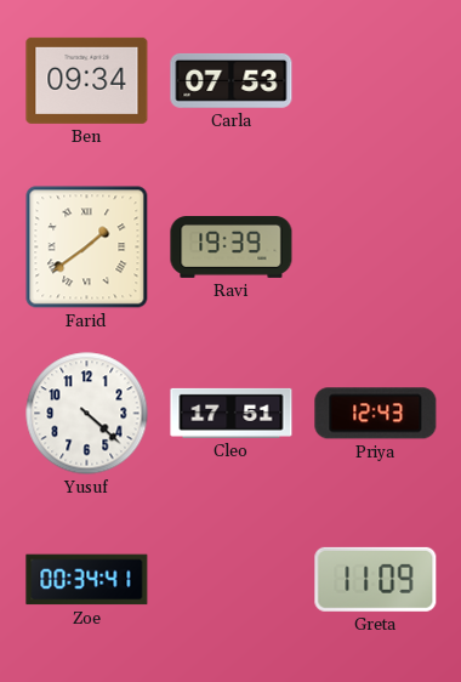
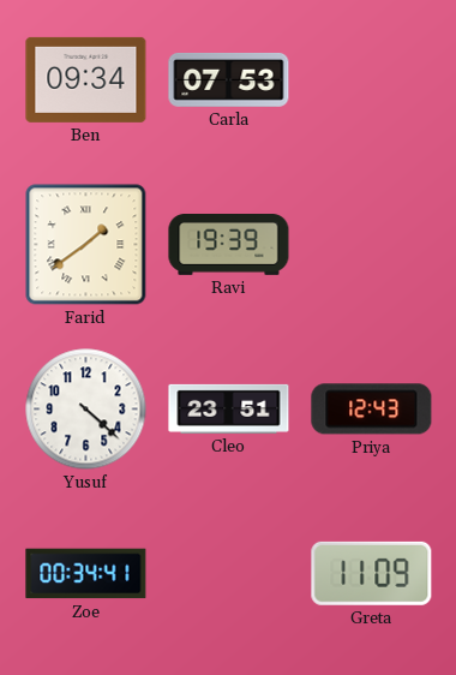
Cleo: 17:51 -> 23:51 (229, 408)
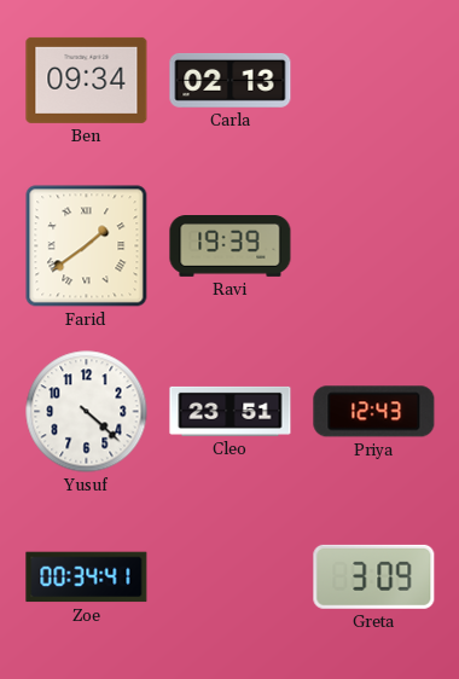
Carla: 07:53 -> 02:13 (231, 80)
Greta: 11:09 -> 3:09 (374, 576)
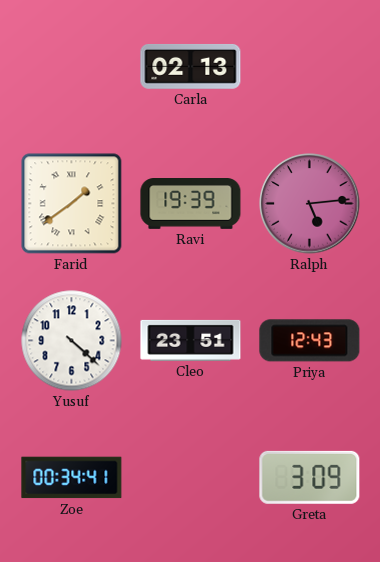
Ben: 09:34 -> none (87, 80)
Ralph: none -> 5:14 (310, 204)
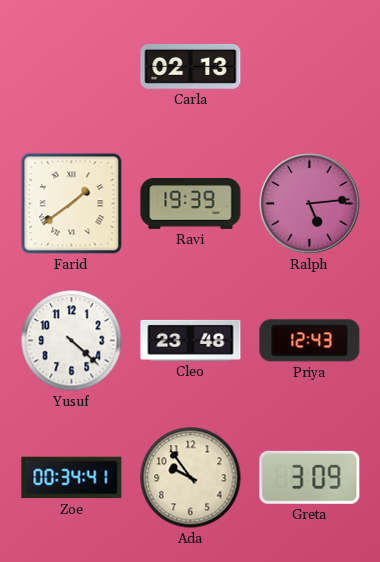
Cleo: 23:51 -> 23:48 (191, 340)
Ada: none -> 9:54 (191, 478)
